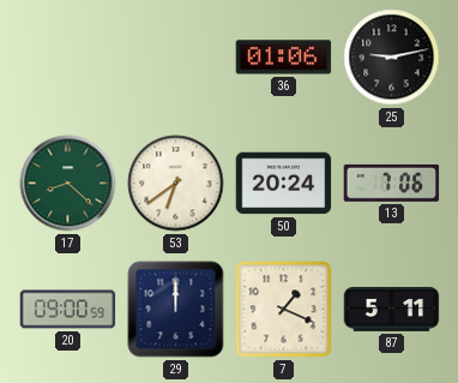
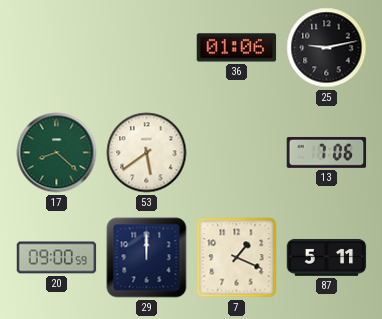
53: 6:39 -> 5:39 (147, 153)
50: 20:24 -> none (284, 184)
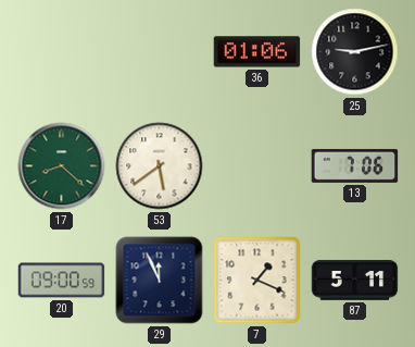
29: 12:00 -> 11:56 (160, 281)
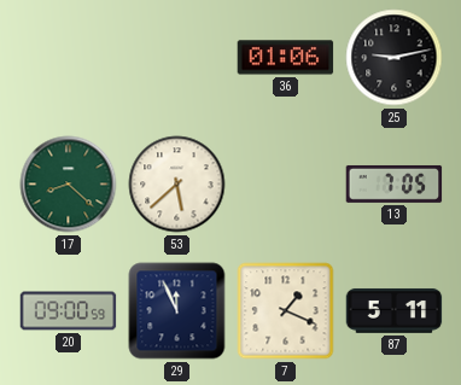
53: 5:39 -> 5:38 (177, 185)
13: 7:06 -> 7:05 (395, 183)
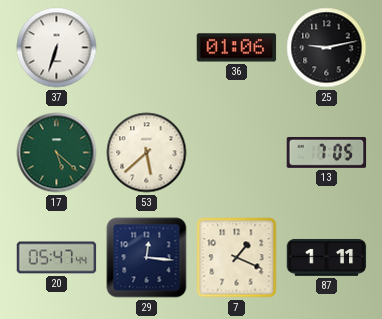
37: none -> 6:33 (57, 48)
17: 8:22 -> 5:22 (57, 153)
20: 09:00 -> 05:47 (57, 258)
29: 11:56 -> 12:16 (147, 258)
87: 5:11 -> 1:11 (327, 257)
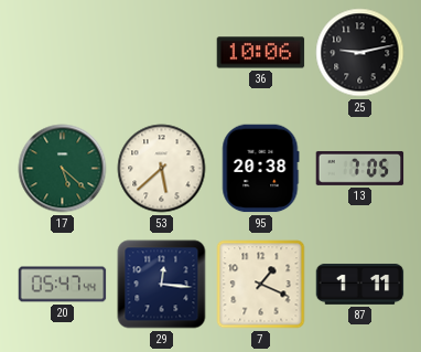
37: 6:33 -> none (57, 48)
36: 01:06 -> 10:06 (261, 53)
95: none -> 20:38 (261, 169)
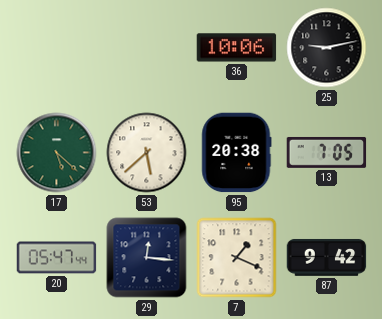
87: 1:11 -> 9:42 (327, 257)
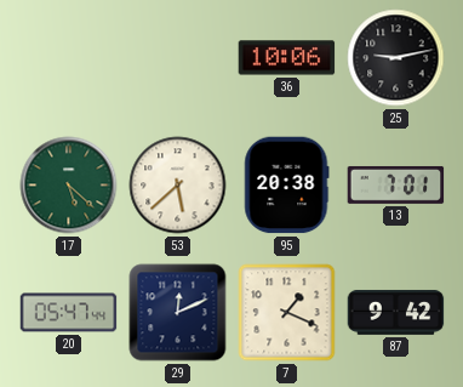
13: 7:05 -> 7:01 (396, 184)
29: 12:16 -> 12:11 (178, 313)
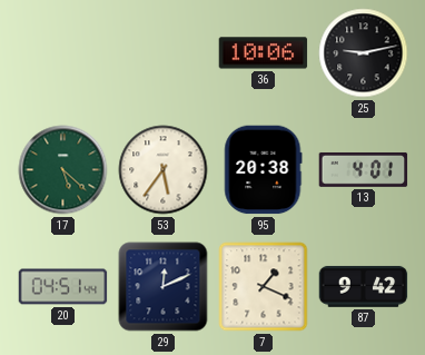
53: 5:38 -> 5:36 (164, 170)
13: 7:01 -> 4:01 (364, 169)
20: 05:47 -> 04:51 (63, 287)
